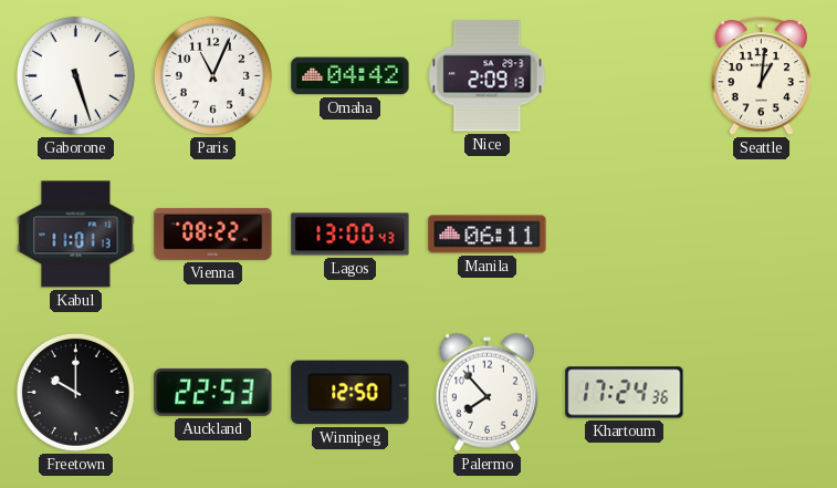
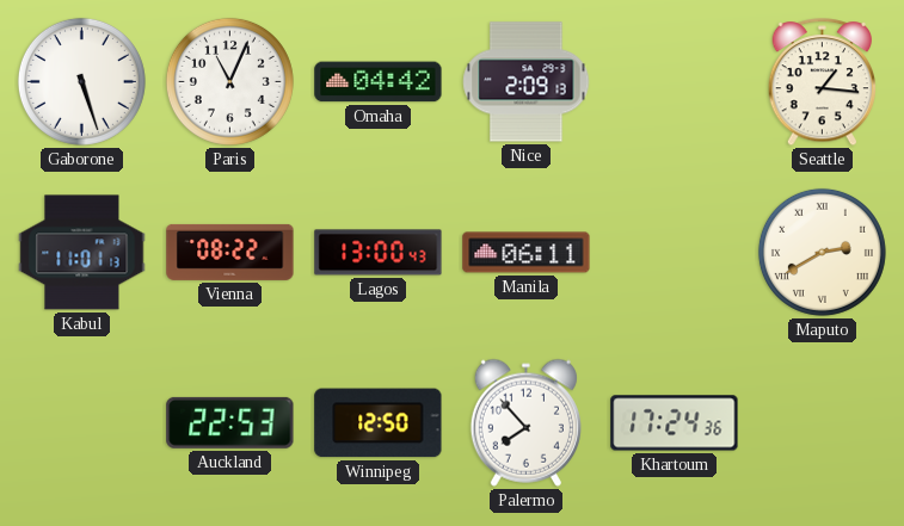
Seattle: 1:01 -> 1:16 (823, 82)
Maputo: none -> 2:40 (822, 252)
Freetown: 10:00 -> none (75, 392)
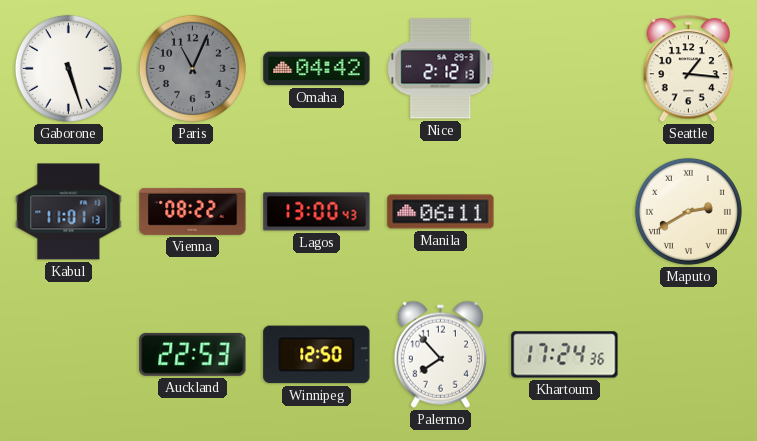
Paris dial: white -> grey (192, 68)
Nice: 2:09 -> 2:12 (441, 69)
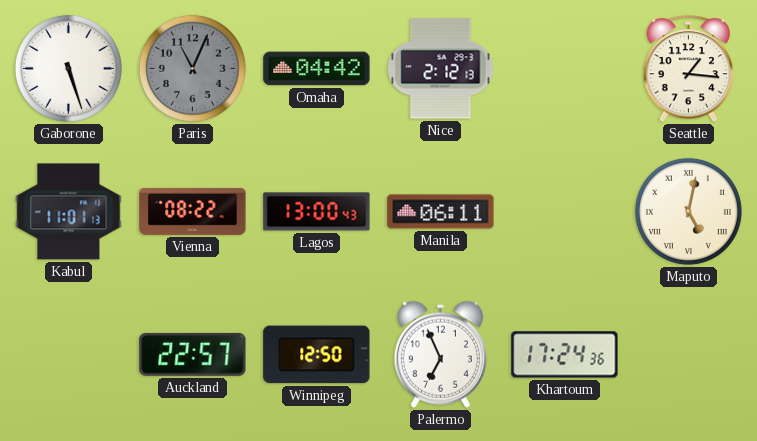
Maputo: 2:40 -> 5:02 (688, 211)
Auckland: 22:53 -> 22:57 (193, 354)
Palermo: 7:53 -> 6:56 (440, 354)
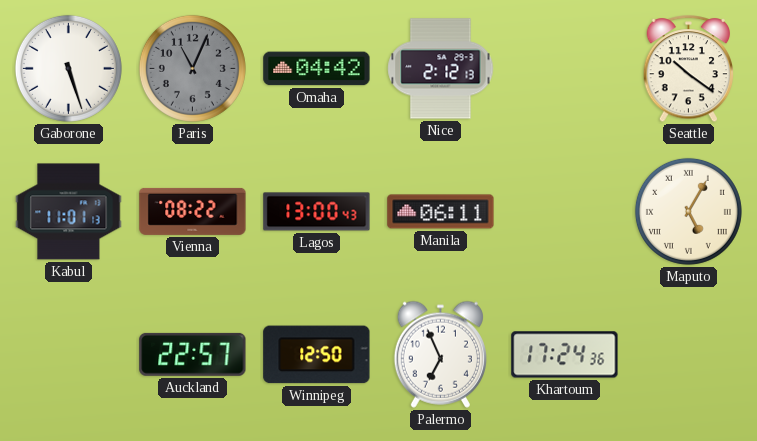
Seattle: 1:16 -> 10:21 (689, 69)
Maputo: 5:02 -> 5:05 (688, 211)
